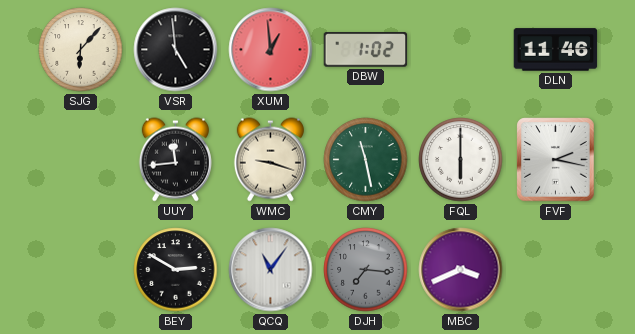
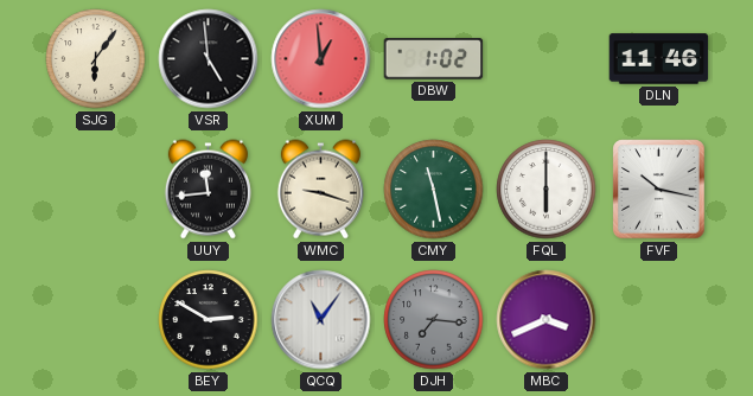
SJG: 6:07 -> 6:06 (96, 59)
FVF: 2:17 -> 10:17 (659, 190)
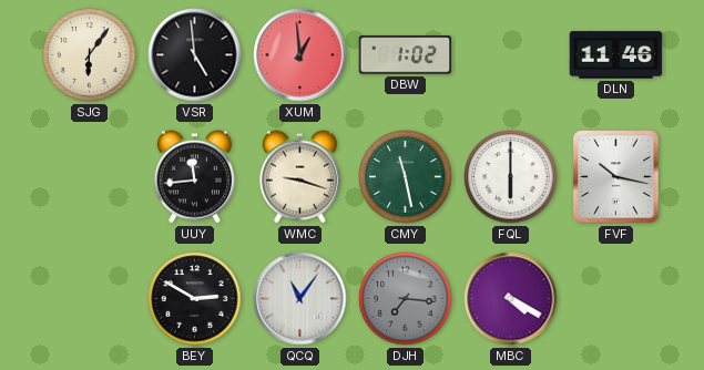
MBC: 3:41 -> 4:20 (511, 299)
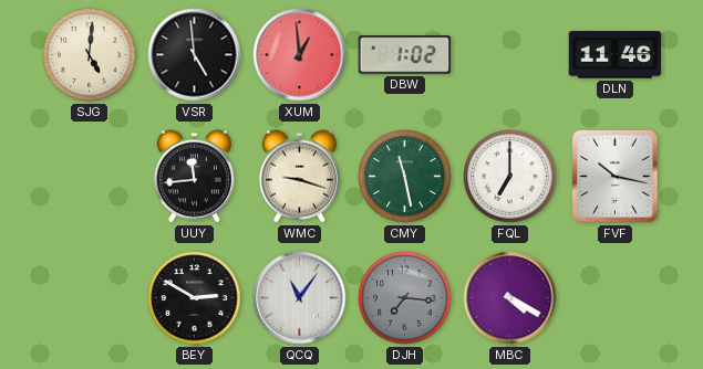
SJG: 6:06 -> 5:01 (90, 55)
FQL: 6:00 -> 7:00 (510, 177)
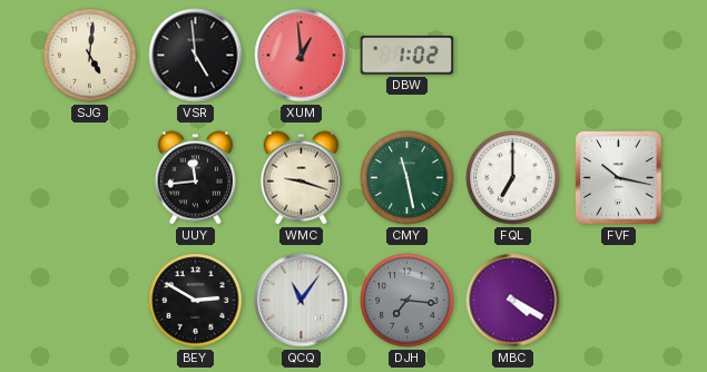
DLN: 11:46 -> none (616, 55)
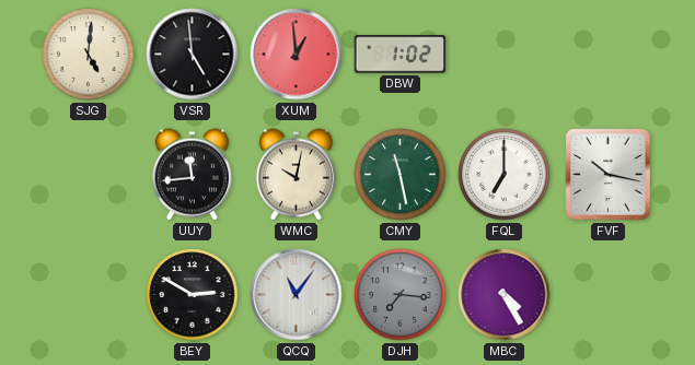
WMC: 9:18 -> 10:02 (296, 175)
MBC: 4:20 -> 4:25 (505, 295)
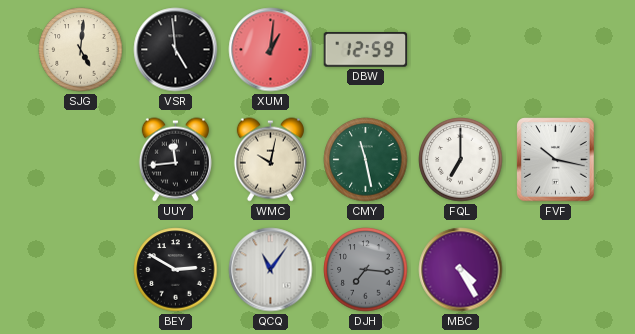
XUM: 12:59 -> 1:01 (271, 50)
DBW: 1:02 -> 12:59 (366, 50)
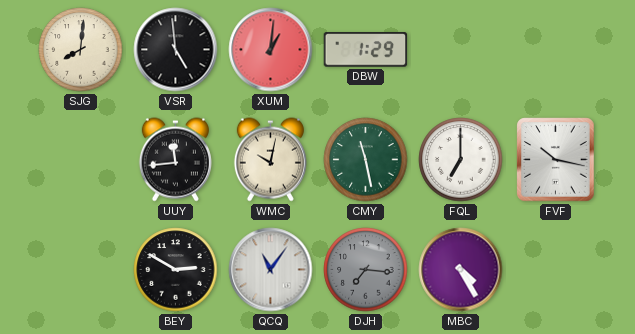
SJG: 5:01 -> 8:01 (81, 50)
DBW: 12:59 -> 1:29 (366, 50)
